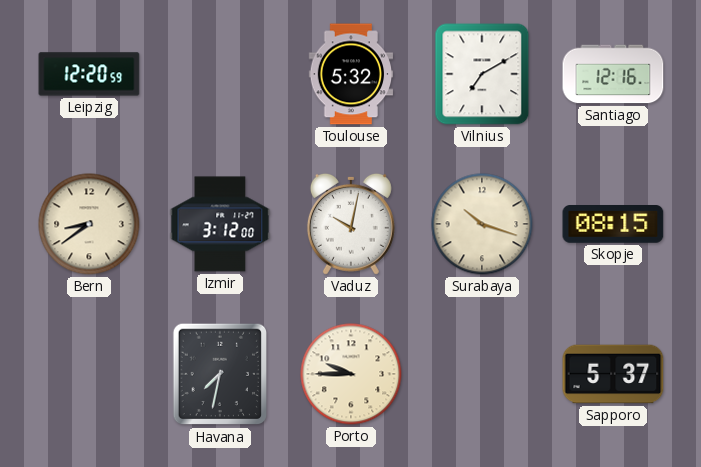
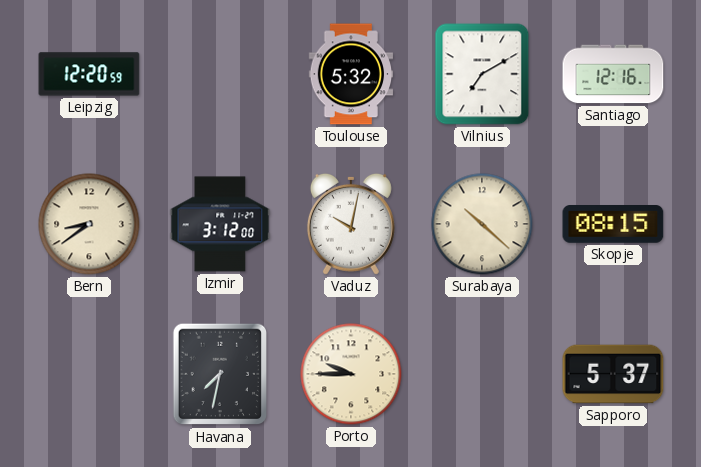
Surabaya: 10:18 -> 10:22 (482, 224)
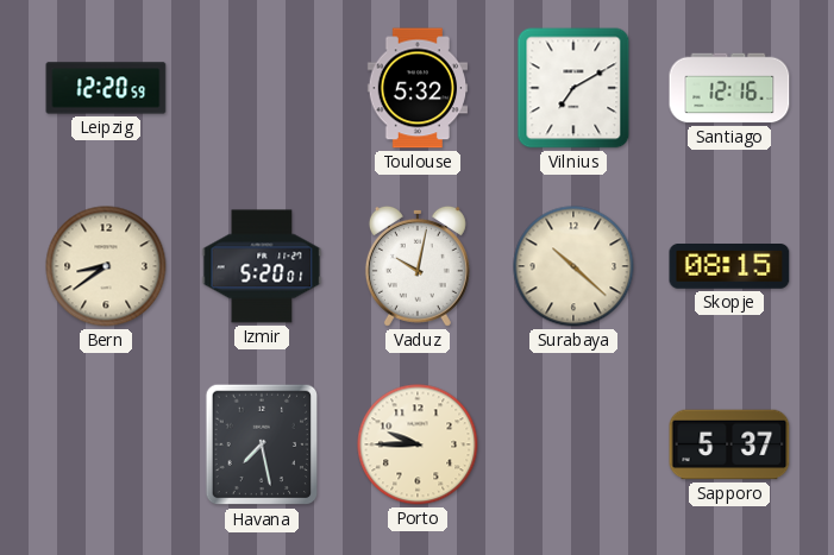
Izmir: 3:12 -> 5:20 (262, 266)
Havana: 7:32 -> 7:28 (262, 444)
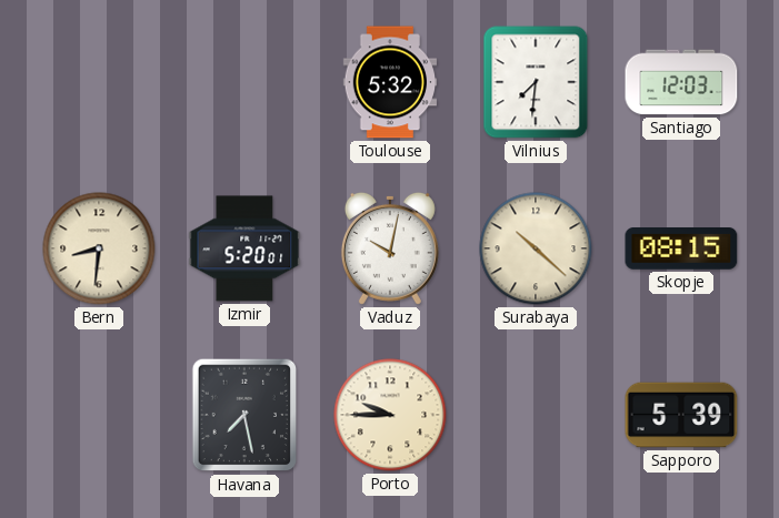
Leipzig: 12:20 -> none (106, 88)
Vilnius: 7:10 -> 7:31 (536, 82)
Santiago: 12:16 -> 12:03 (681, 82)
Bern: 8:39 -> 8:31 (99, 248)
Sapporo: 5:37 -> 5:39 (681, 415)
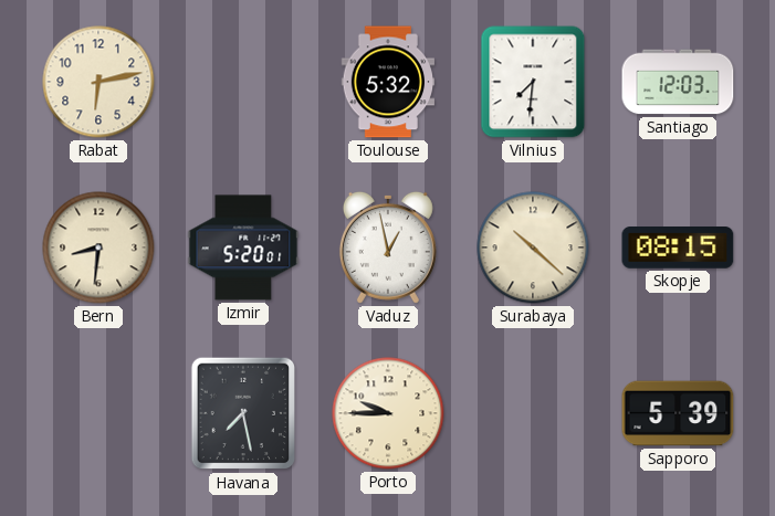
Rabat: none -> 6:13 (98, 82)
Vaduz: 10:02 -> 12:58 (388, 248)
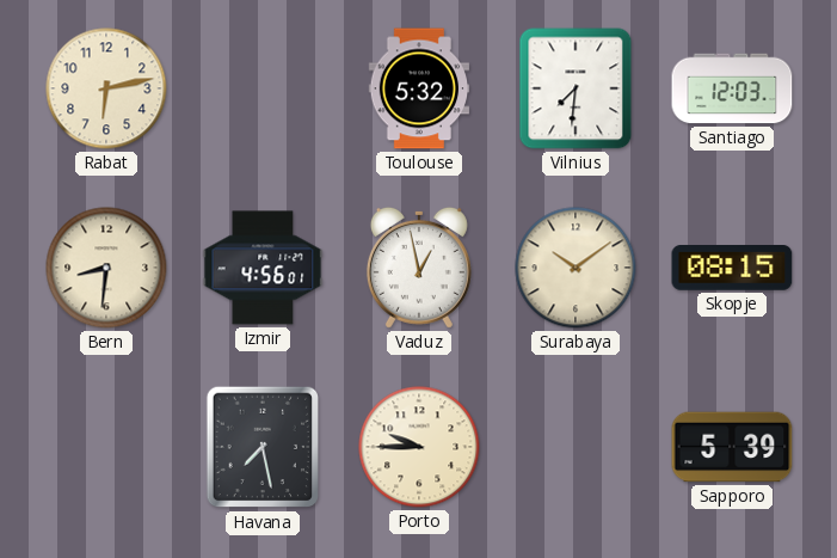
Izmir: 5:20 -> 4:56 (263, 268)
Surabaya: 10:22 -> 10:09 (576, 268)
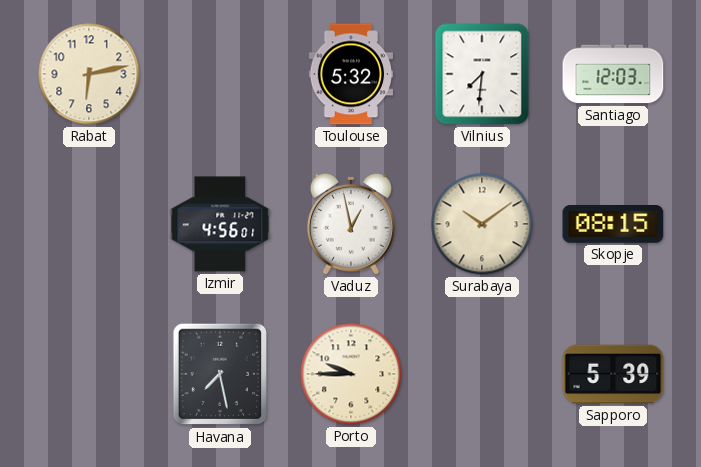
Bern: 8:31 -> none (106, 268)
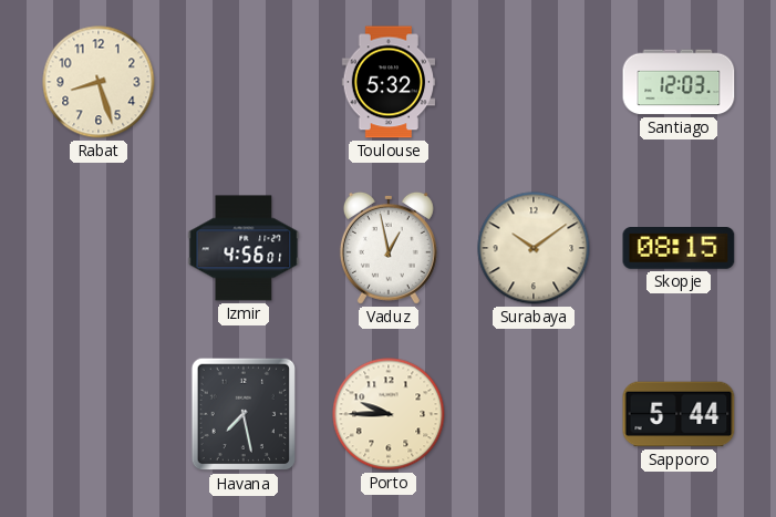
Rabat: 6:13 -> 8:27 (99, 82)
Vilnius: 7:31 -> none (482, 74)
Sapporo: 5:39 -> 5:44 (679, 414)
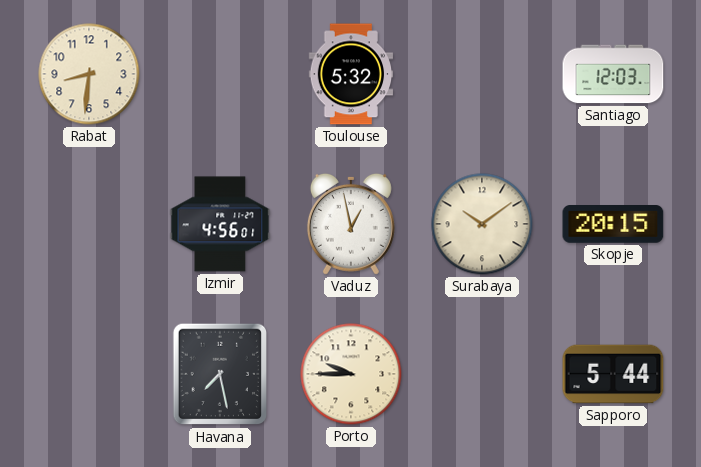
Rabat: 8:27 -> 8:31 (89, 74)
Skopje: 08:15 -> 20:15 (613, 224)
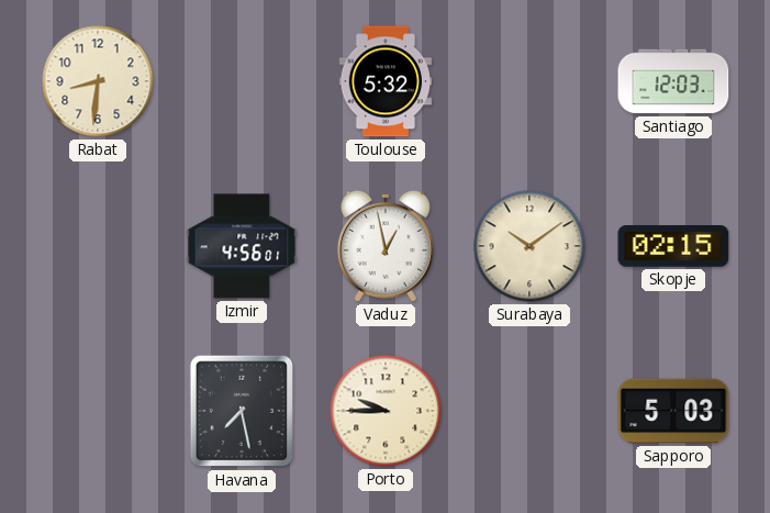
Skopje: 20:15 -> 02:15 (673, 246)
Sapporo: 5:44 -> 5:03 (673, 411)
